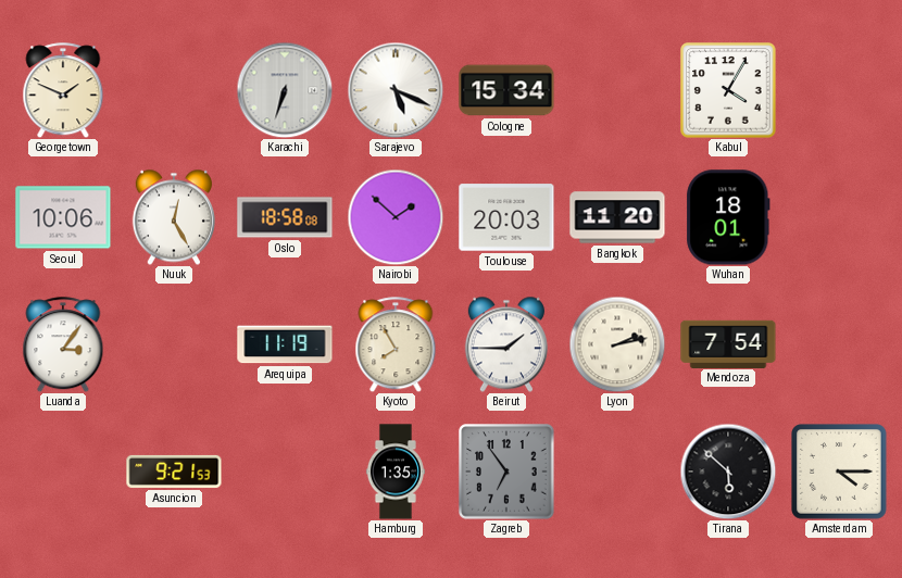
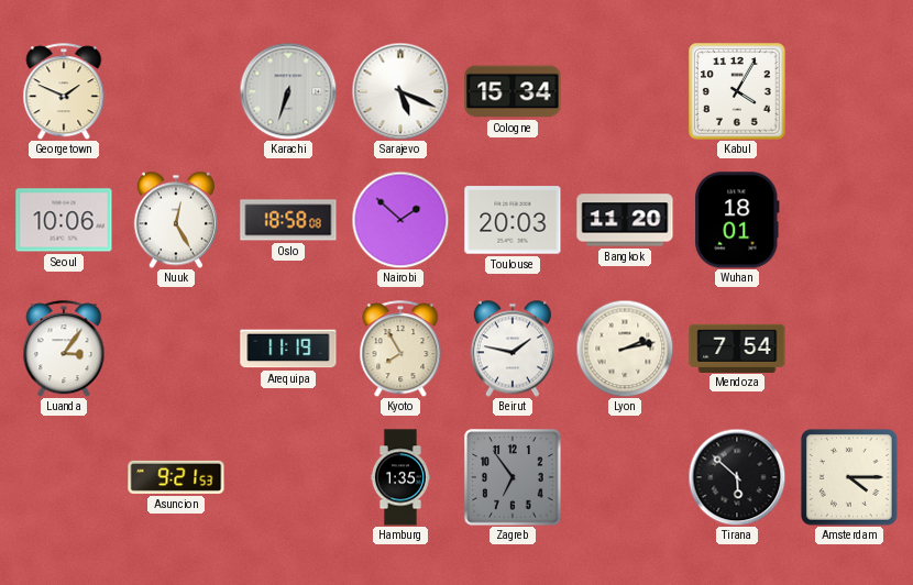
Beirut: 1:45 -> 1:47 (513, 349)
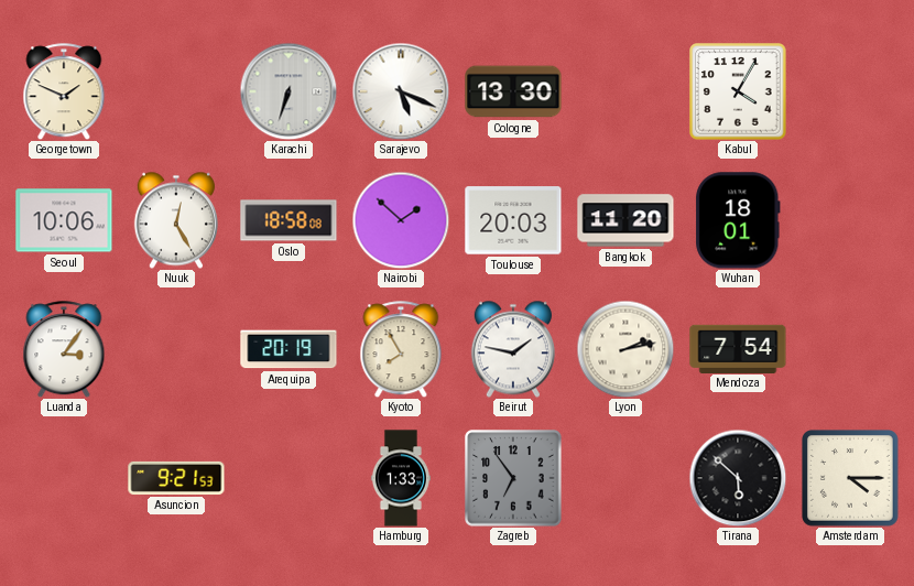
Cologne: 15:34 -> 13:30 (513, 91)
Arequipa: 11:19 -> 20:19 (289, 349)
Hamburg: 1:35 -> 1:33 (401, 478)
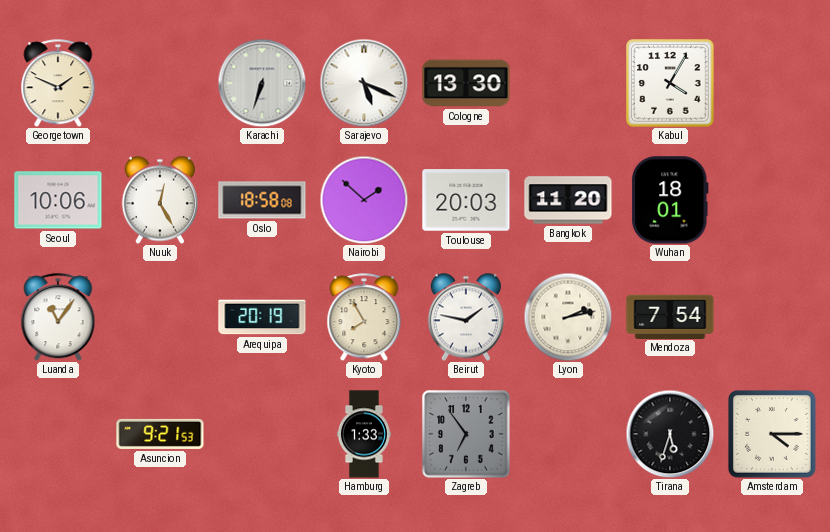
Luanda: 3:06 -> 11:06 (58, 317)
Tirana: 5:52 -> 5:33 (670, 434)
